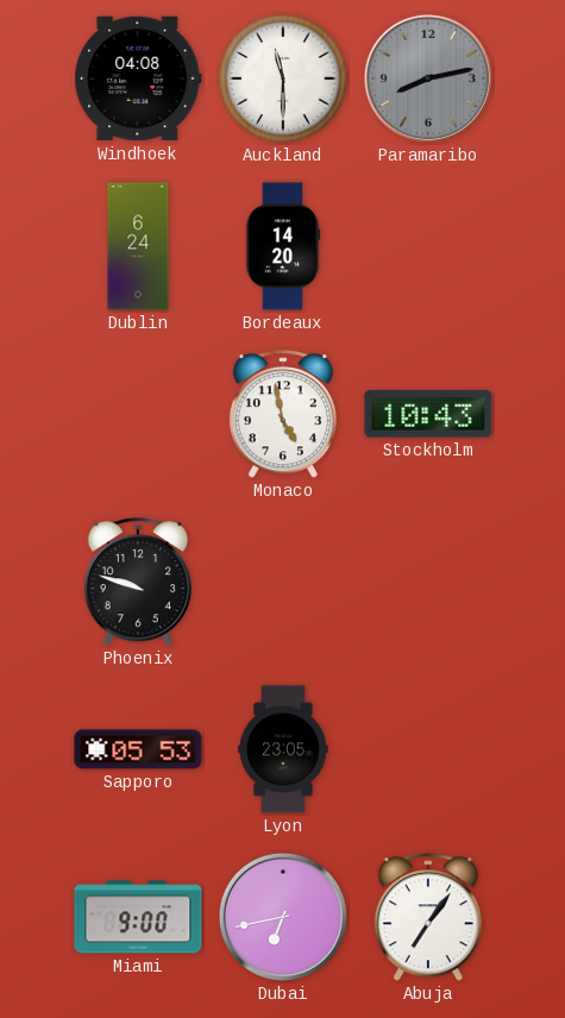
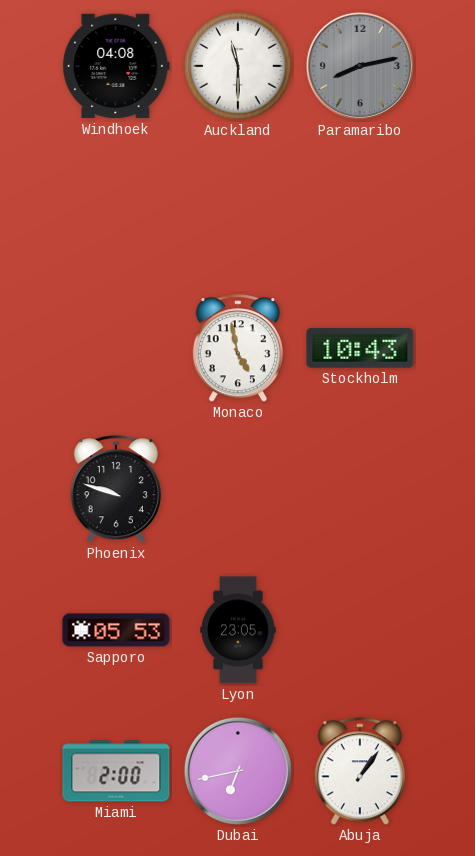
Dublin: 6:24 -> none (138, 246)
Bordeaux: 14:20 -> none (283, 246)
Miami: 9:00 -> 2:00 (116, 771)
Abuja: 7:06 -> 1:06 (360, 772)
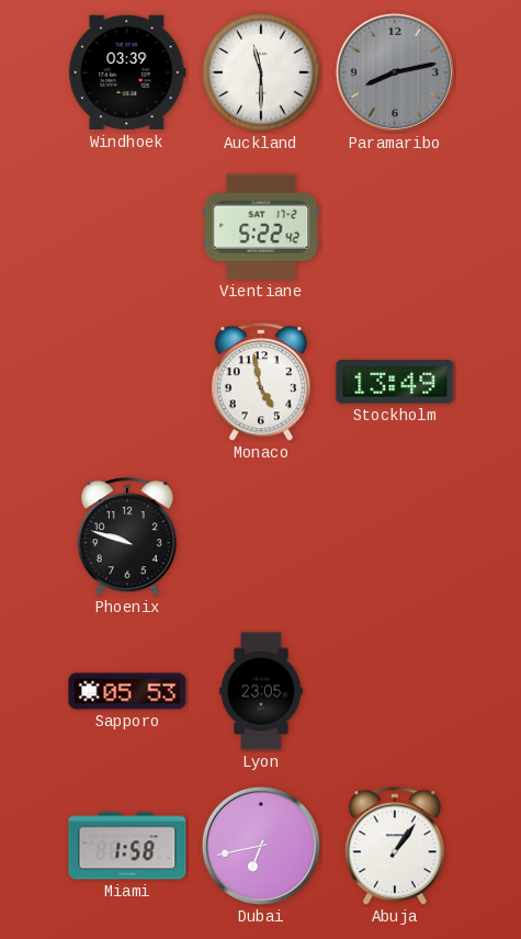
Windhoek: 04:08 -> 03:39 (127, 72)
Vientiane: none -> 5:22 (261, 227)
Stockholm: 10:43 -> 13:49 (395, 382)
Miami: 2:00 -> 1:58 (127, 846)
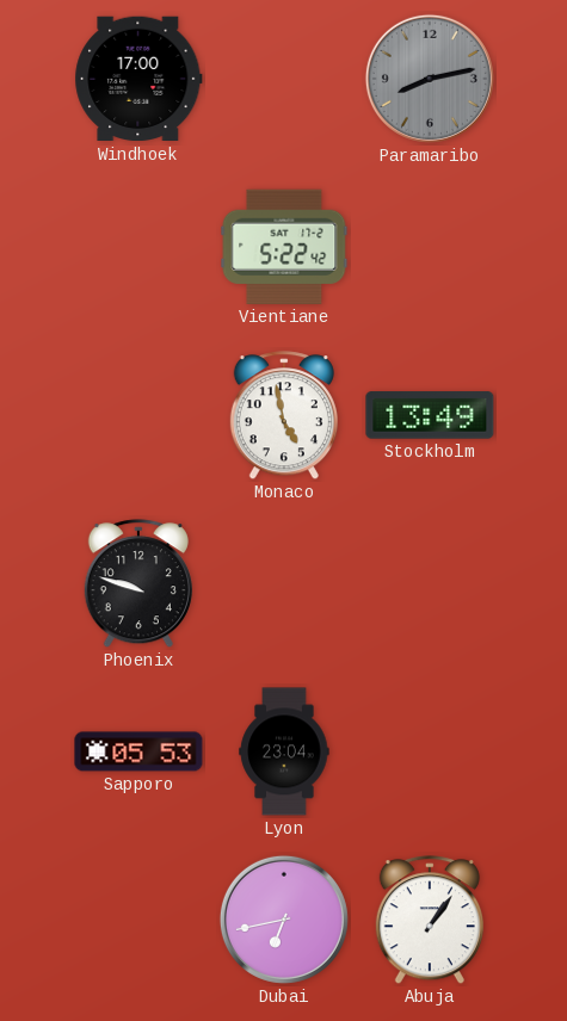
Windhoek: 03:39 -> 17:00 (138, 79)
Auckland: 11:30 -> none (261, 72)
Lyon: 23:05 -> 23:04 (284, 751)
Miami: 1:58 -> none (127, 846)
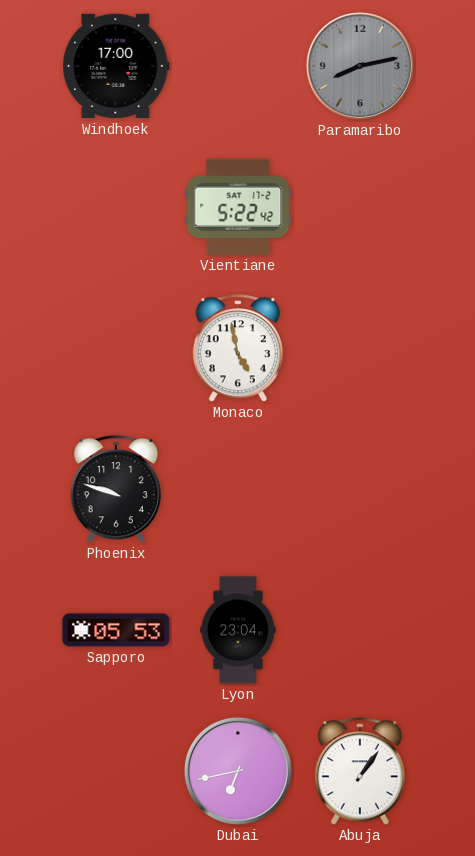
Stockholm: 13:49 -> none (430, 415)
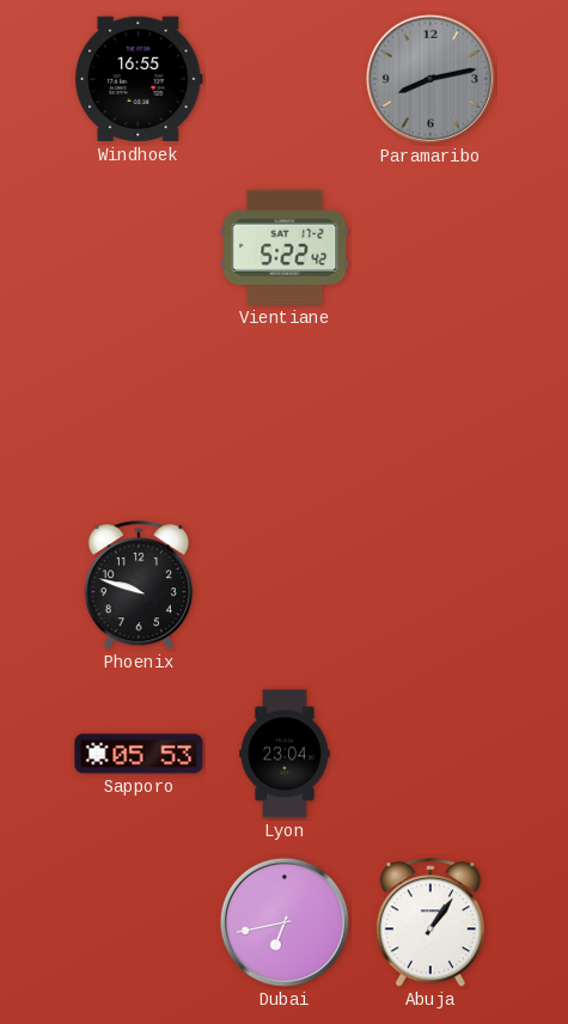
Windhoek: 17:00 -> 16:55 (139, 79)
Monaco: 4:58 -> none (238, 349)
